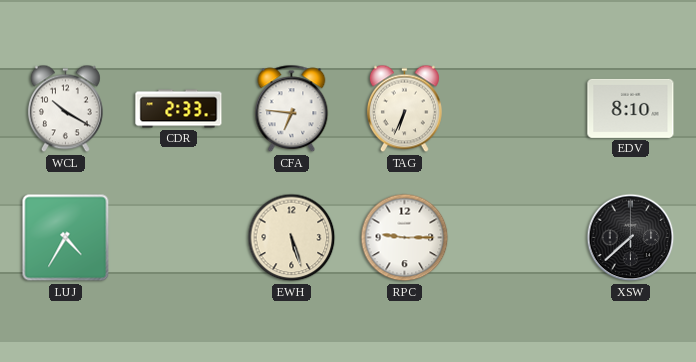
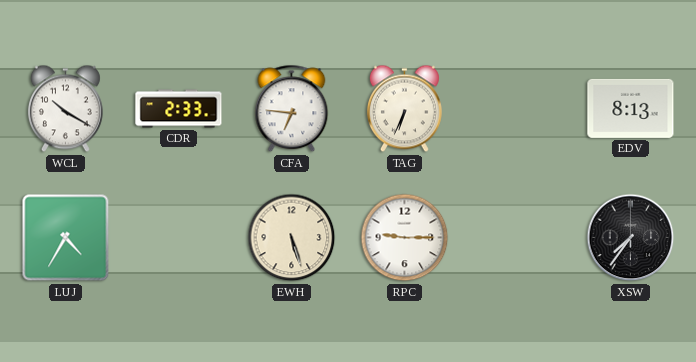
EDV: 8:10 -> 8:13 (631, 108)
XSW: 7:38 -> 7:36 (631, 238)
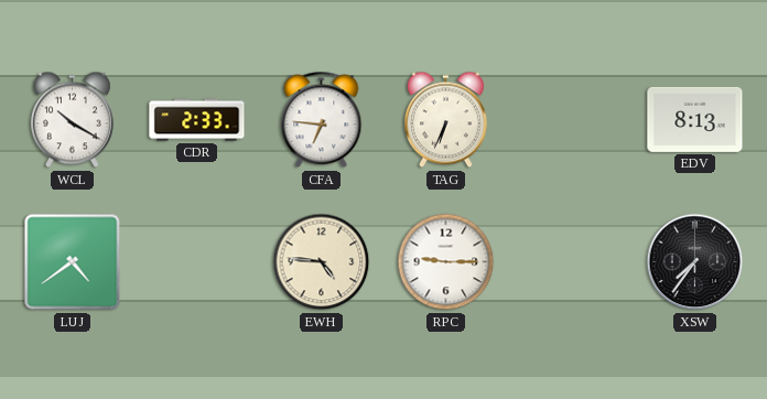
LUJ: 4:35 -> 4:39 (73, 262)
EWH: 5:27 -> 4:46 (322, 262)
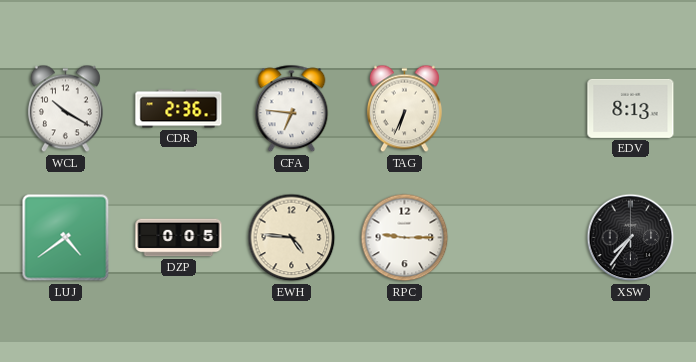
CDR: 2:33 -> 2:36 (179, 109)
DZP: none -> 0:05 (179, 238)
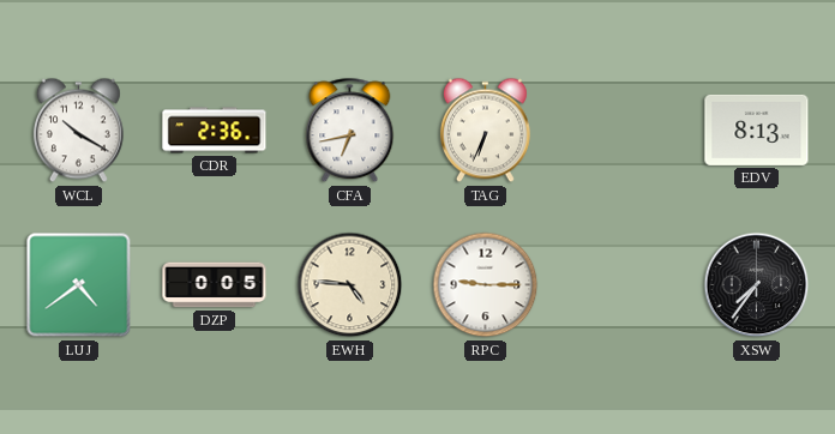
CFA: 6:46 -> 6:43 (350, 131)
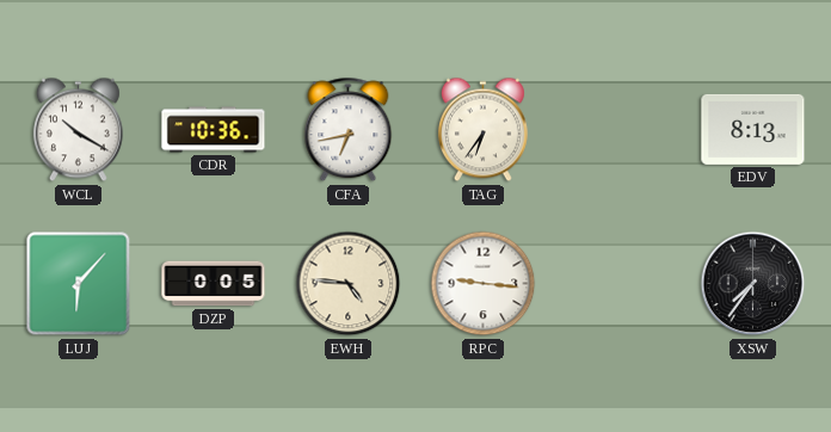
CDR: 2:36 -> 10:36 (214, 130)
TAG: 6:34 -> 6:36 (482, 130)
LUJ: 4:39 -> 6:07 (79, 284)
RPC: 9:15 -> 9:16 (484, 284)
